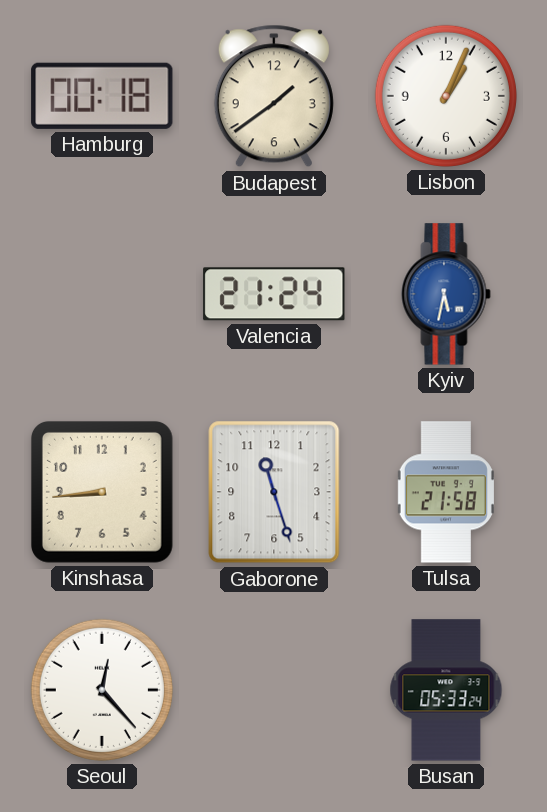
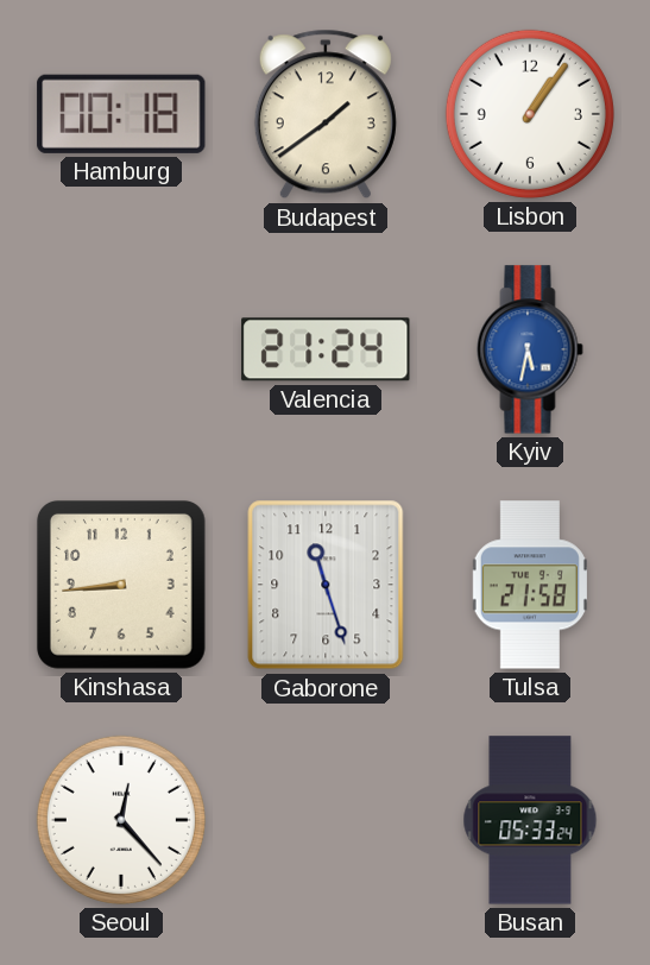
Lisbon: 1:04 -> 1:06 (530, 114)
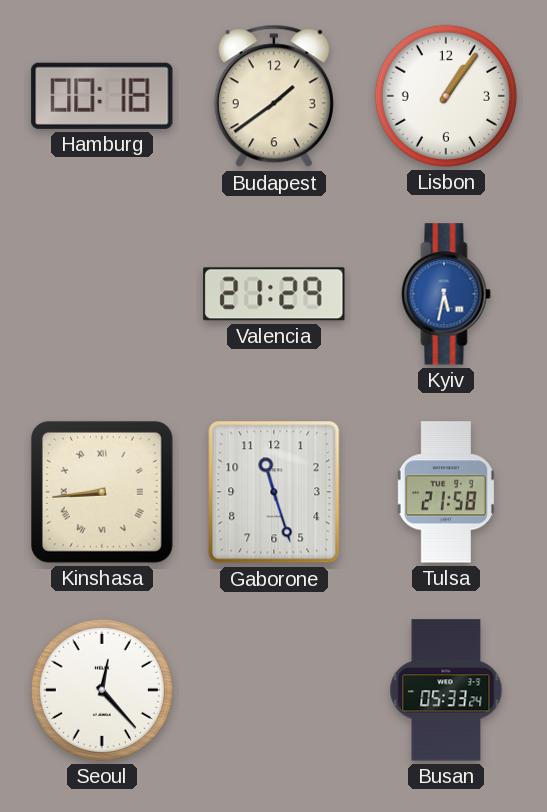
Valencia: 21:24 -> 21:29 (274, 294)
Kinshasa numerals: Arabic -> Roman (102, 492)
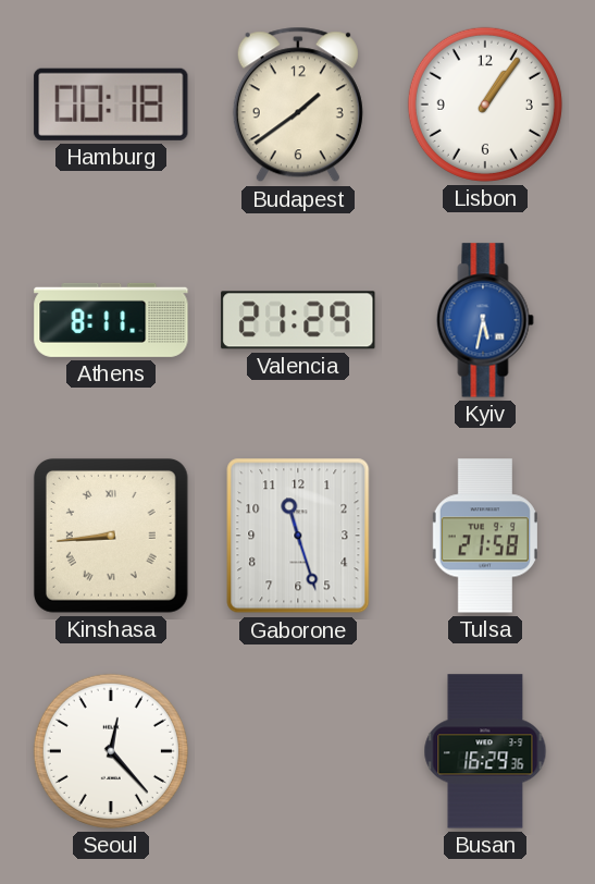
Athens: none -> 8:11 (111, 320)
Busan: 05:33 -> 16:29 (485, 751)
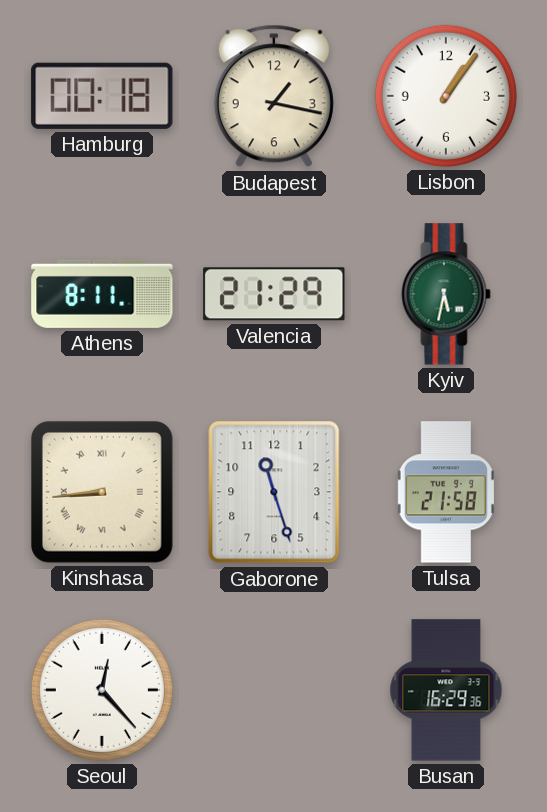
Budapest: 1:39 -> 1:17 (274, 96)
Kyiv dial: blue -> green (446, 294)
